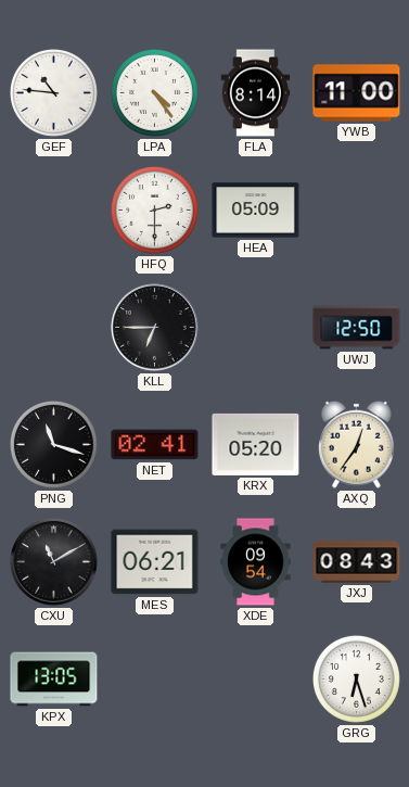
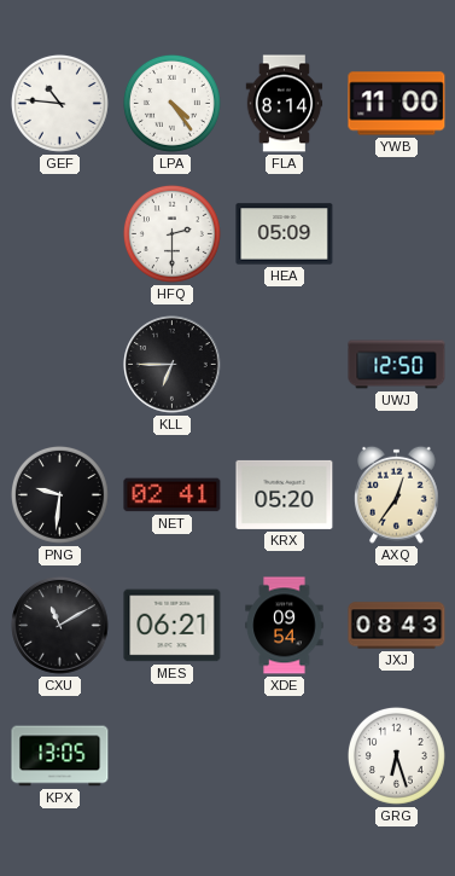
PNG: 11:18 -> 9:31 (59, 494)
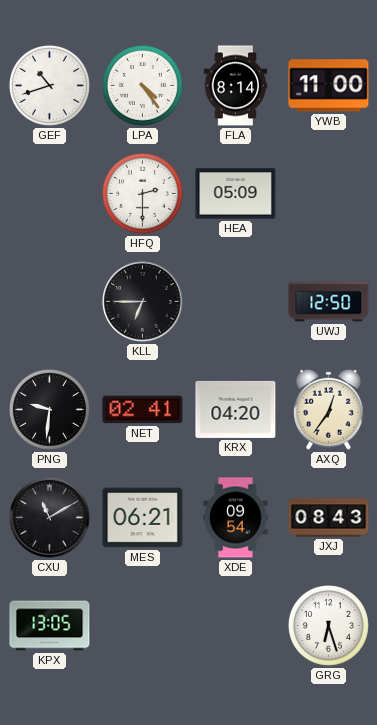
GEF: 10:46 -> 10:42 (49, 85)
KRX: 05:20 -> 04:20 (236, 409)
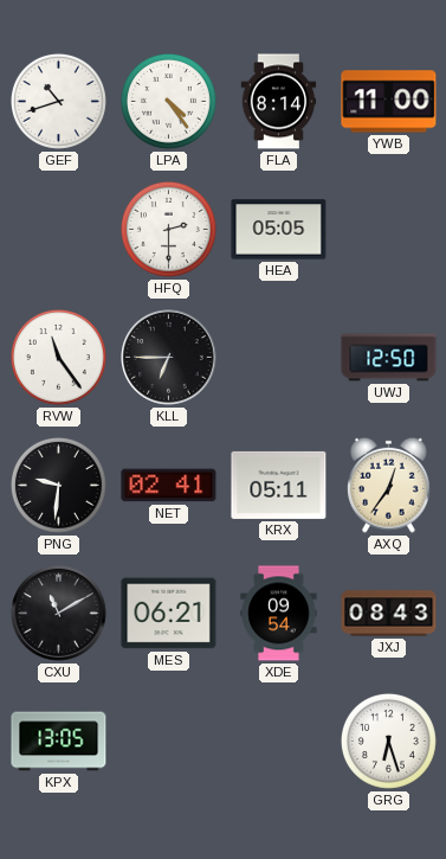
HEA: 05:09 -> 05:05 (279, 230)
RVW: none -> 11:24 (58, 357)
KRX: 04:20 -> 05:11 (279, 485)
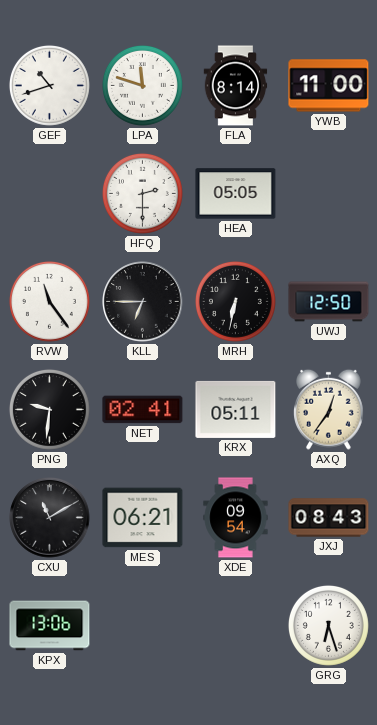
LPA: 4:24 -> 11:48 (142, 85)
MRH: none -> 6:32 (235, 301)
KPX: 13:05 -> 13:06 (50, 626)
